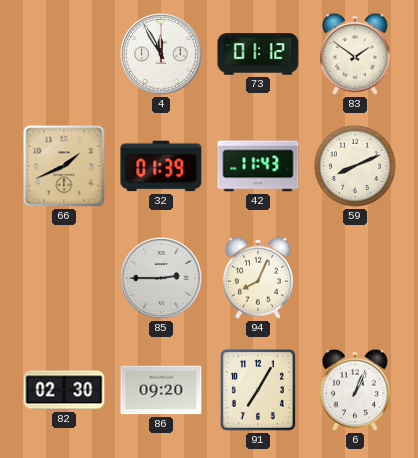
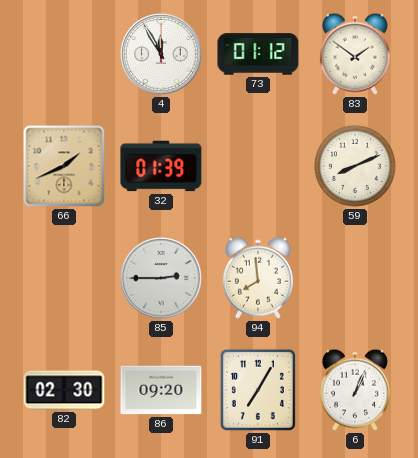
42: 11:43 -> none (258, 166)
94: 8:04 -> 7:59 (258, 278)
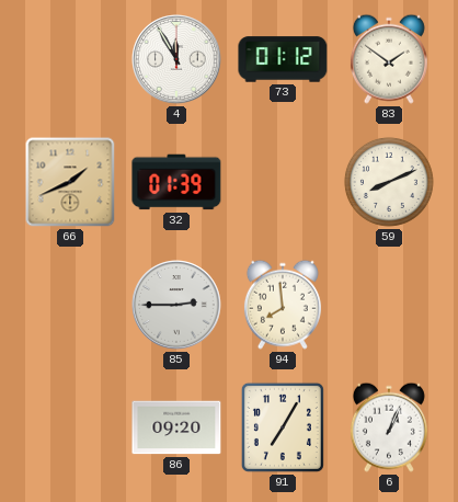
82: 02:30 -> none (64, 390)
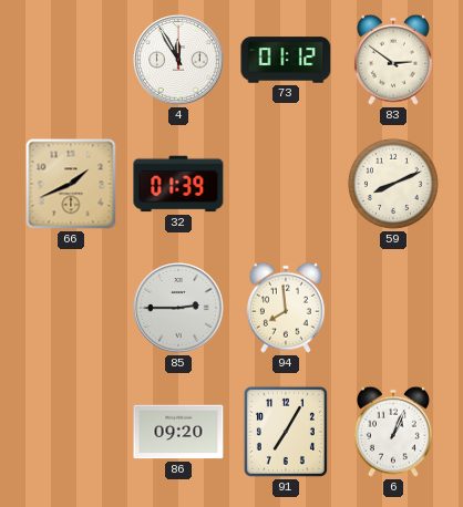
83: 1:51 -> 2:51 (393, 60)
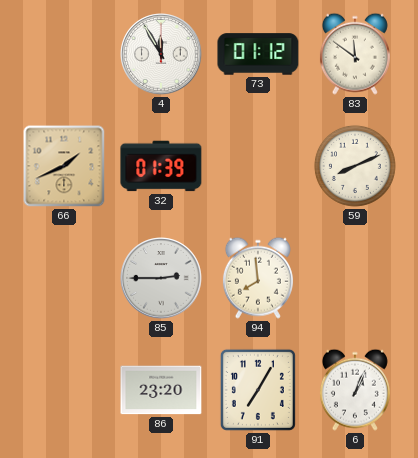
83: 2:51 -> 11:51 (355, 54)
86: 09:20 -> 23:20 (161, 390)
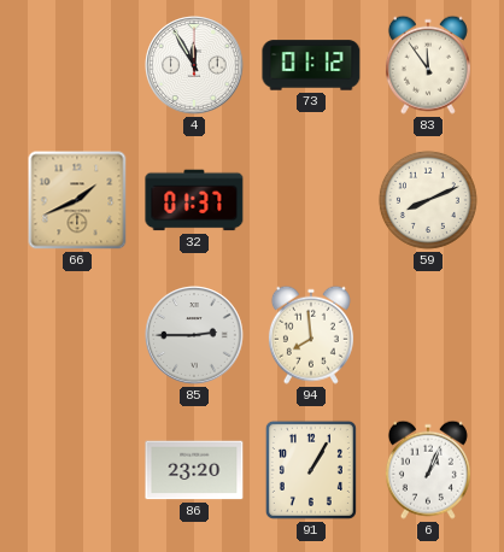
83: 11:51 -> 11:54 (428, 65)
32: 01:39 -> 01:37 (194, 200)
91: 7:05 -> 1:05 (311, 470)
